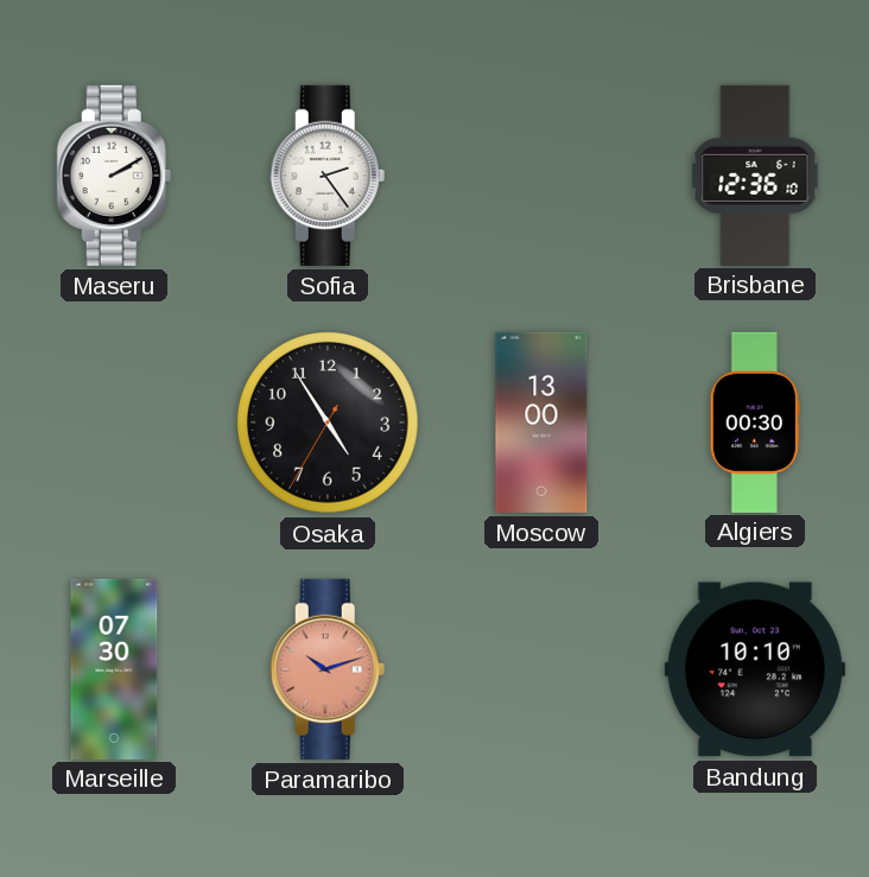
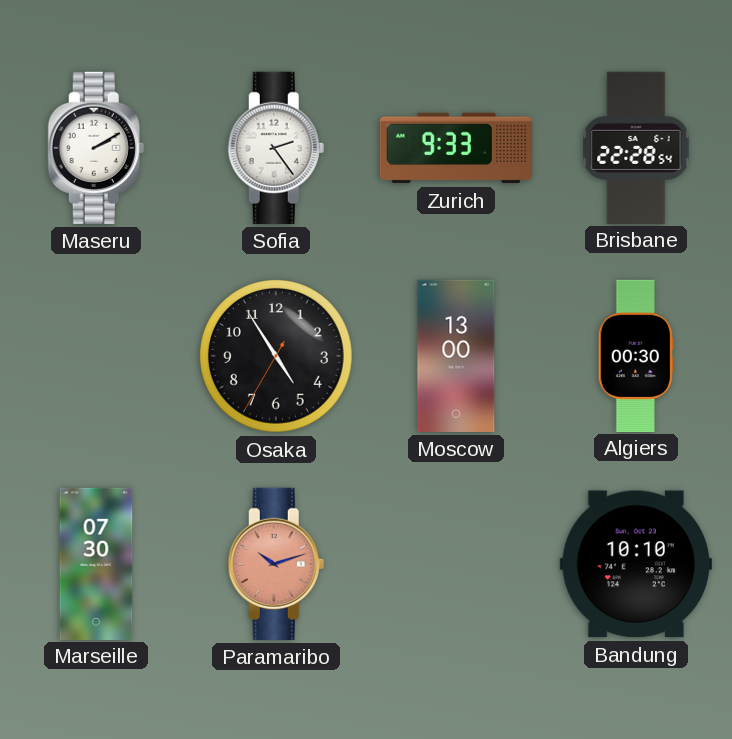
Zurich: none -> 9:33 (455, 148)
Brisbane: 12:36 -> 22:28 (636, 147)
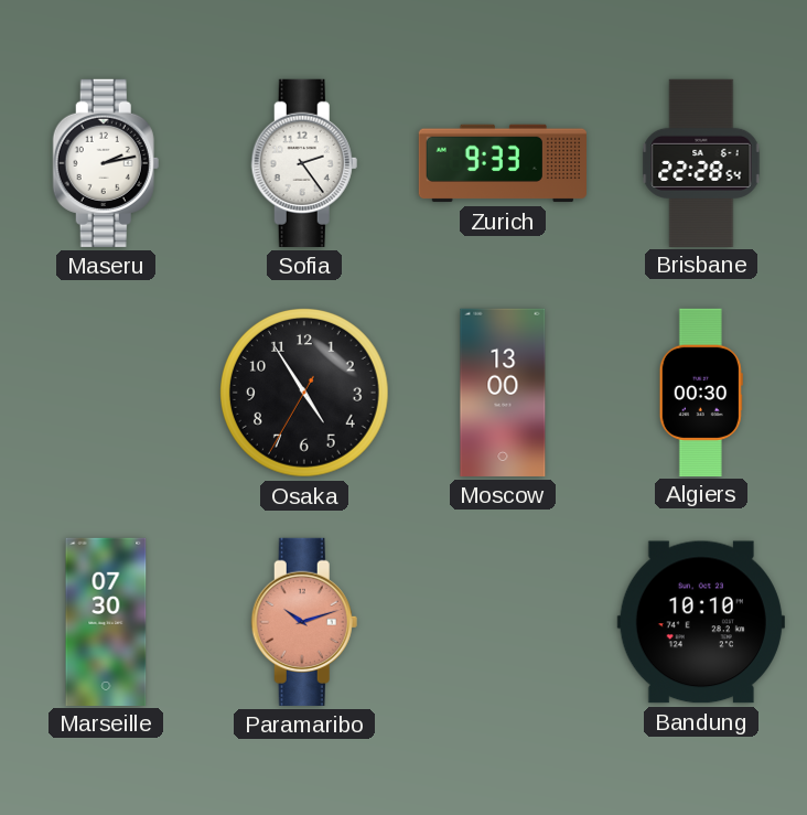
Maseru: 2:10 -> 2:13 (106, 163)
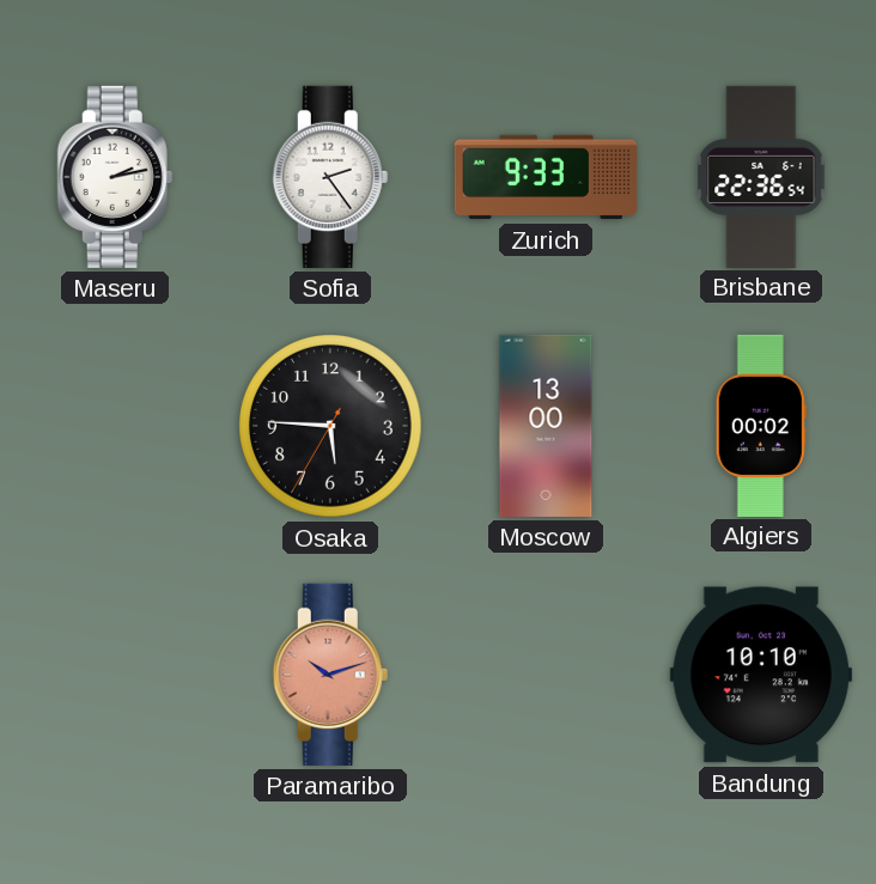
Brisbane: 22:28 -> 22:36 (761, 176)
Osaka: 4:54 -> 5:45 (331, 427)
Algiers: 00:30 -> 00:02 (761, 425)
Marseille: 07:30 -> none (106, 621)
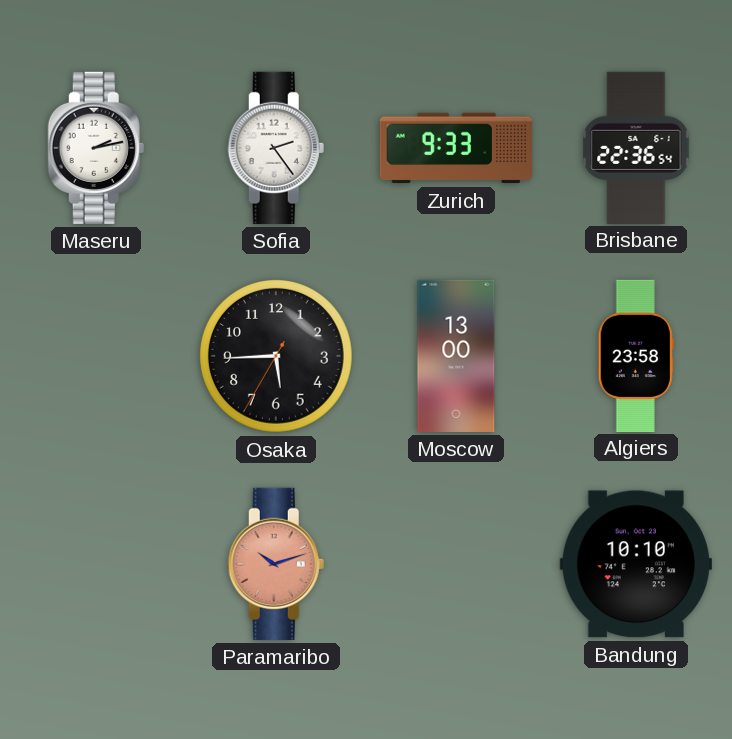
Osaka: 5:45 -> 5:44 (277, 357)
Algiers: 00:02 -> 23:58 (636, 355)
